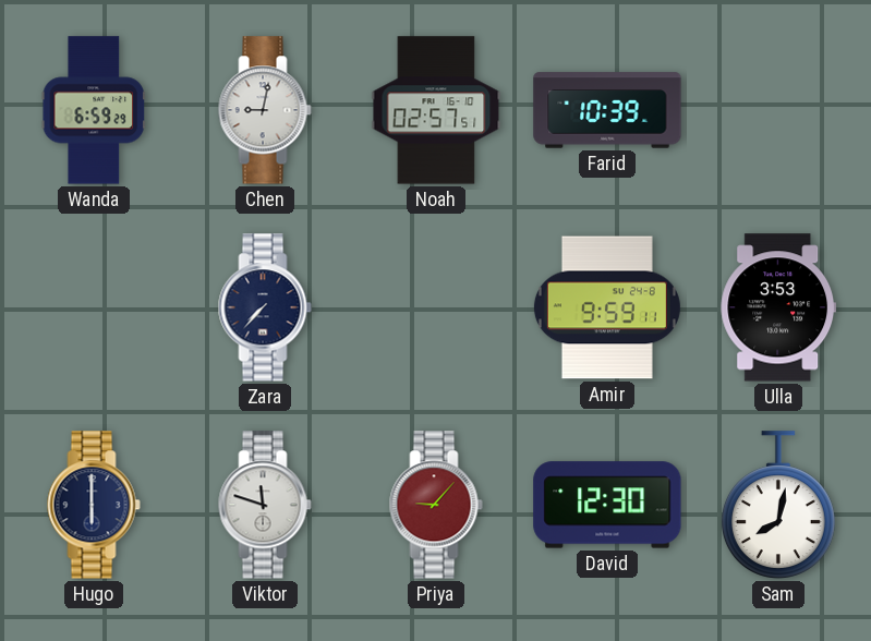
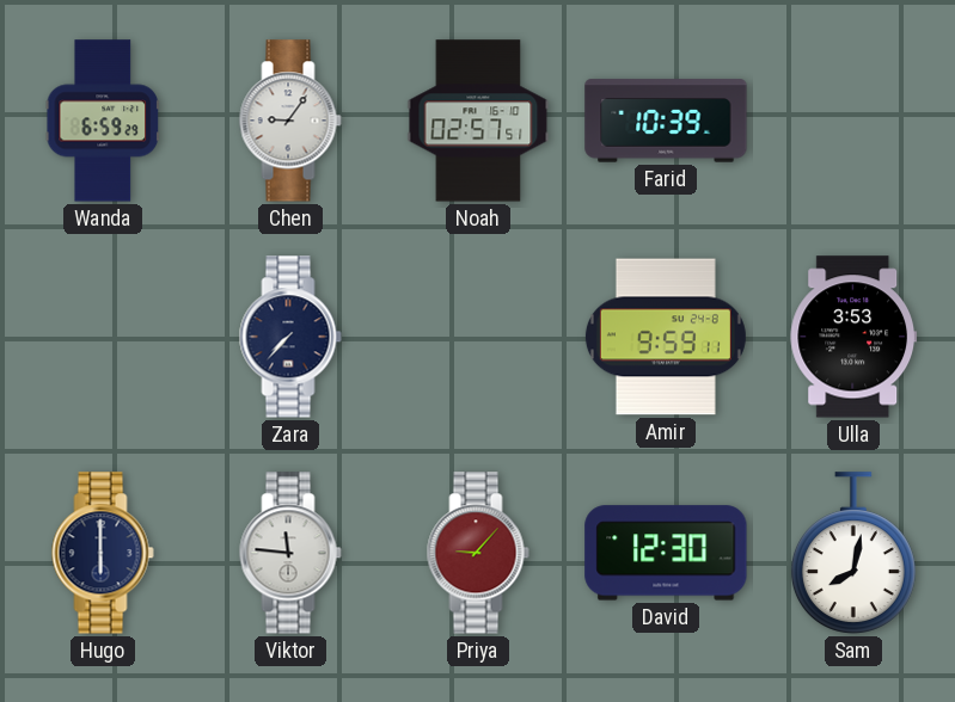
Chen: 9:02 -> 9:06 (290, 121)
Viktor: 11:48 -> 11:46 (290, 553)
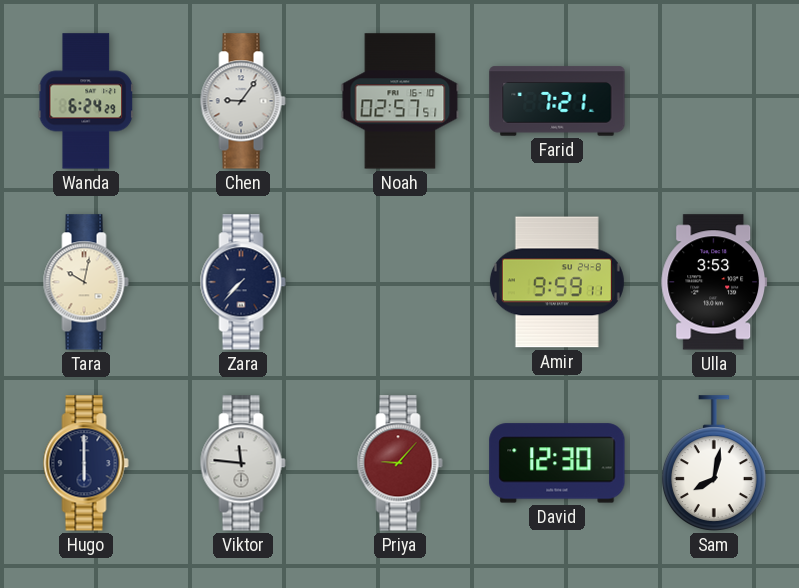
Wanda: 6:59 -> 6:24 (85, 101)
Farid: 10:39 -> 7:21 (557, 101)
Tara: none -> 10:02 (86, 282)
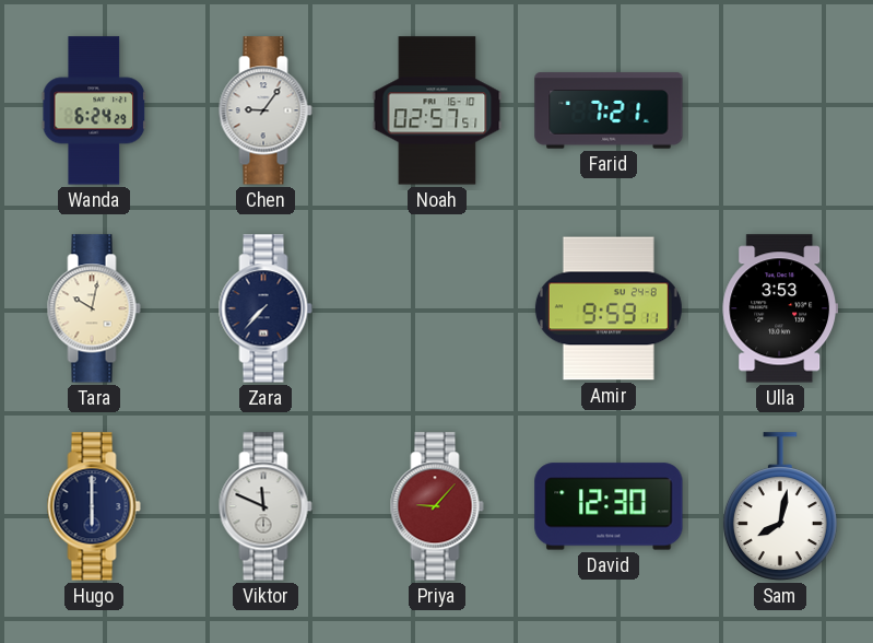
Viktor: 11:46 -> 11:49 (266, 506)
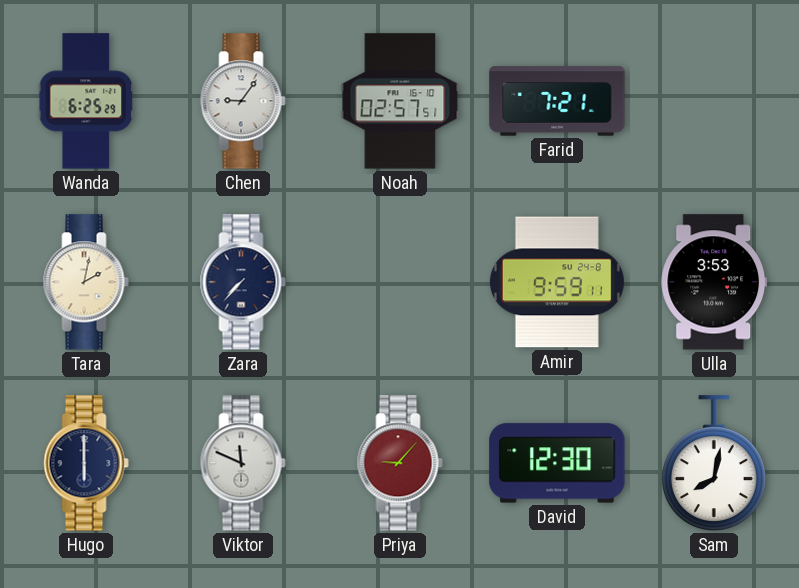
Wanda: 6:24 -> 6:25 (85, 101)
Tara: 10:02 -> 2:02 (86, 282)
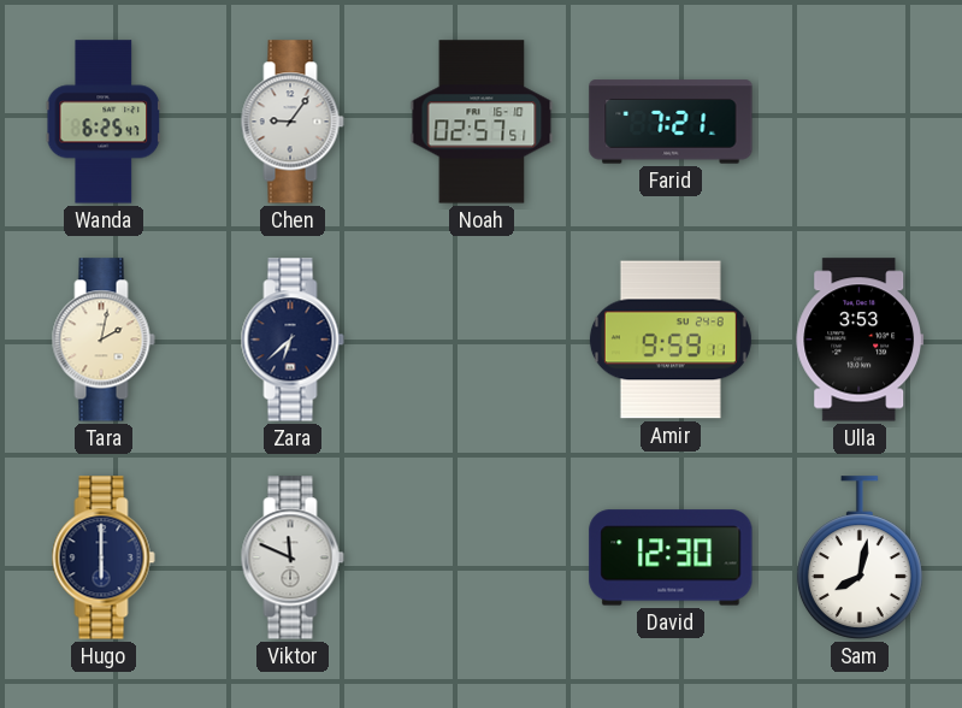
Wanda: 6:25:29 -> 6:25:47 (102, 122)
Zara: 7:37 -> 6:38 (293, 340)
Priya: 9:07 -> none (400, 463)
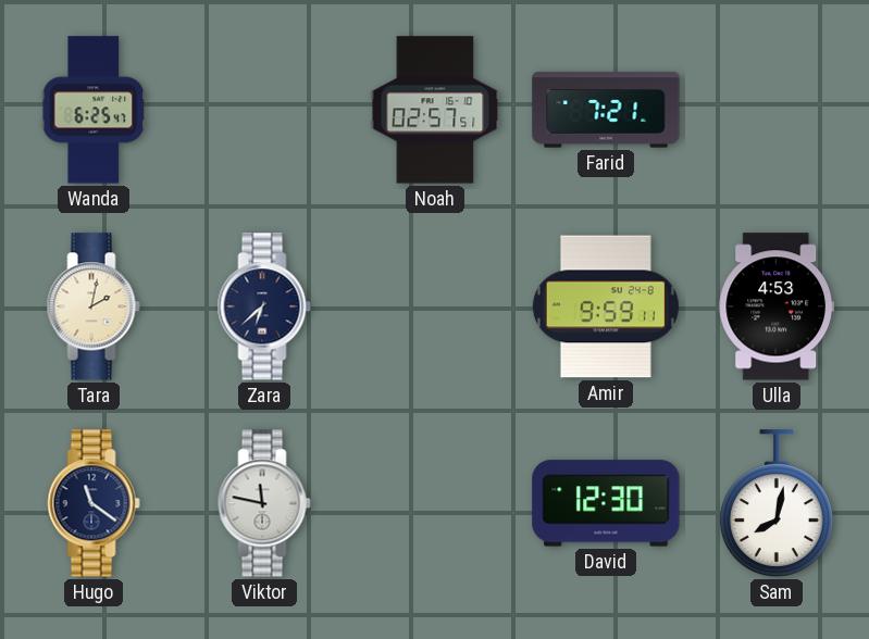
Chen: 9:06 -> none (293, 122)
Ulla: 3:53 -> 4:53 (777, 306)
Hugo: 6:00 -> 11:21 (94, 503)
Viktor: 11:49 -> 11:47 (264, 503)
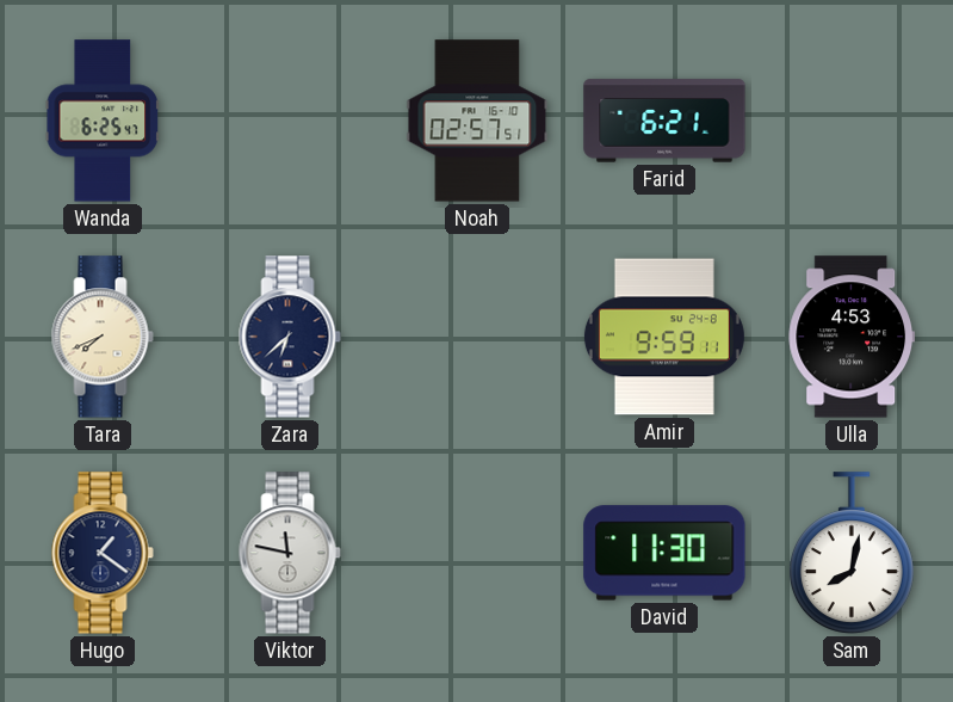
Farid: 7:21 -> 6:21 (664, 121)
Tara: 2:02 -> 7:41 (103, 337)
Hugo: 11:21 -> 1:21 (103, 553)
David: 12:30 -> 11:30 (664, 553)
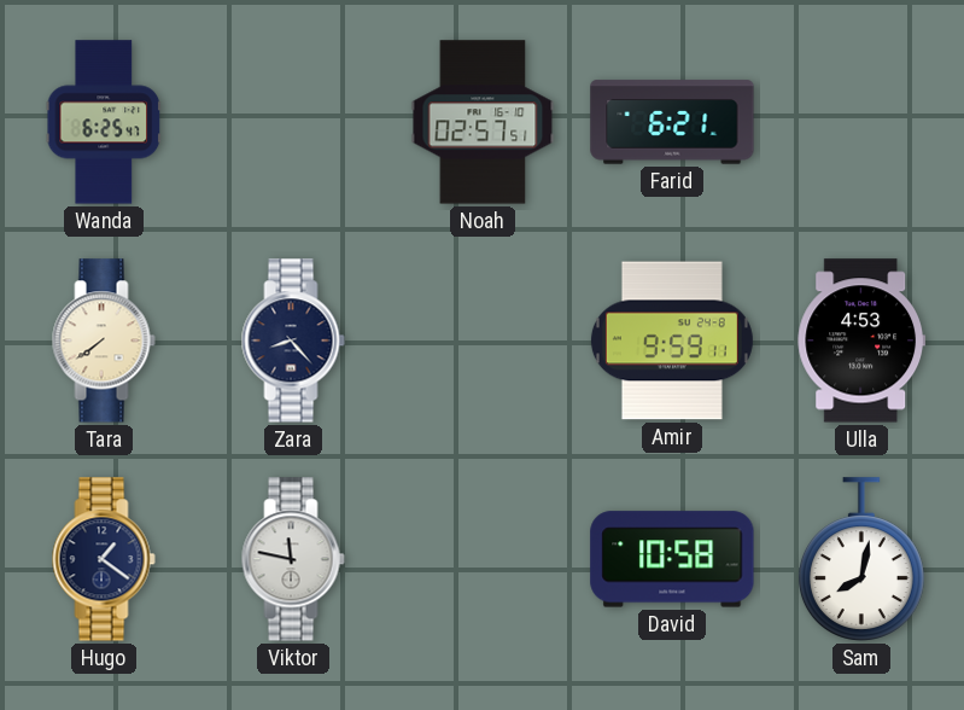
Tara: 7:41 -> 7:39 (104, 341)
Zara: 6:38 -> 8:23 (293, 341)
David: 11:30 -> 10:58 (672, 559)
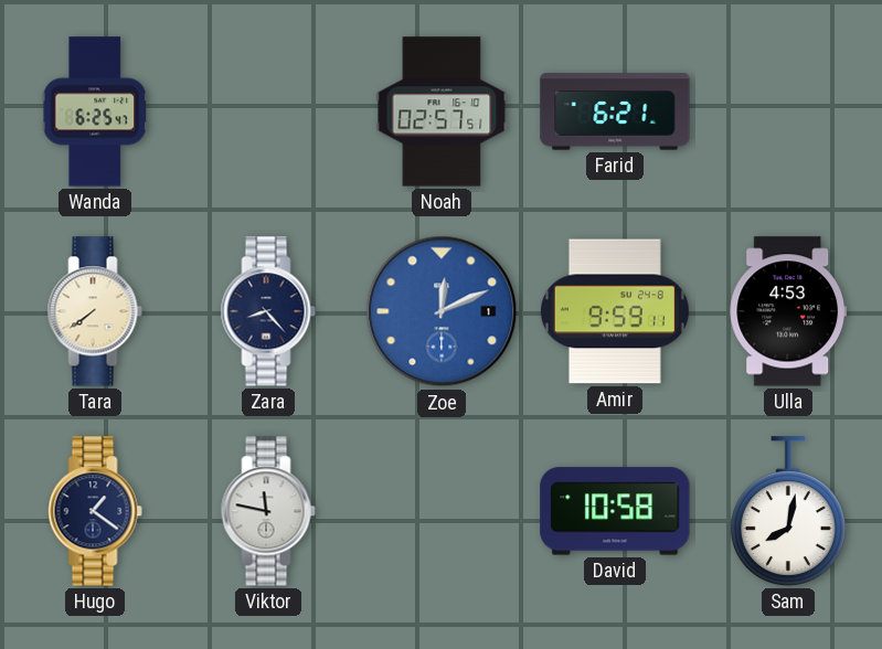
Zoe: none -> 12:11 (442, 311)
